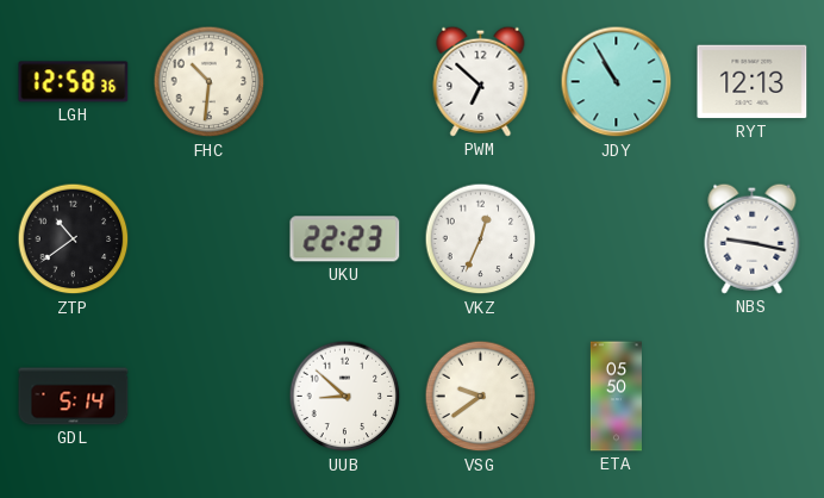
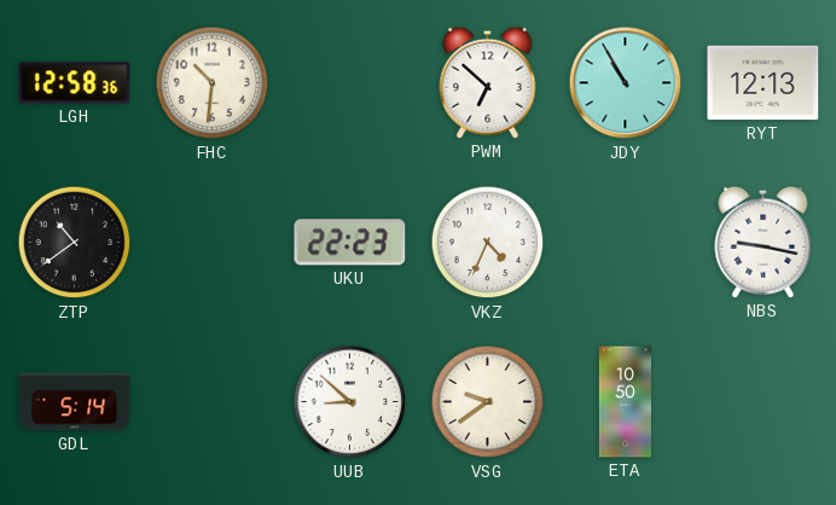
VKZ: 12:34 -> 4:34 (488, 243)
ETA: 05:50 -> 10:50 (625, 402)
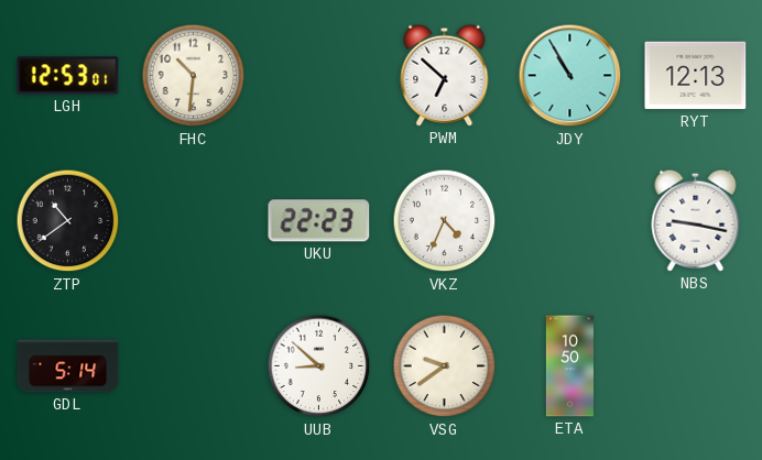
LGH: 12:58 -> 12:53 (68, 76)
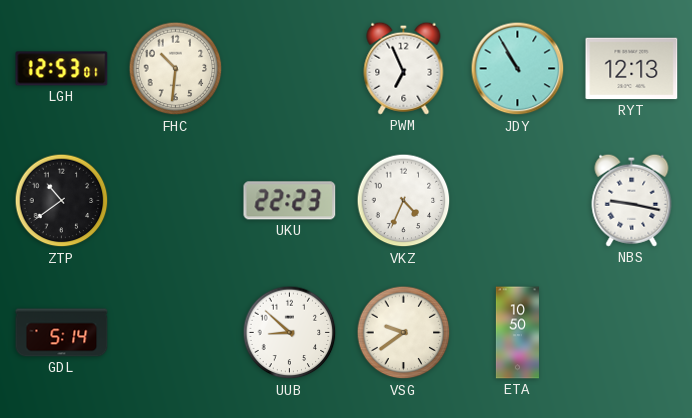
PWM: 6:52 -> 6:56 (404, 68)
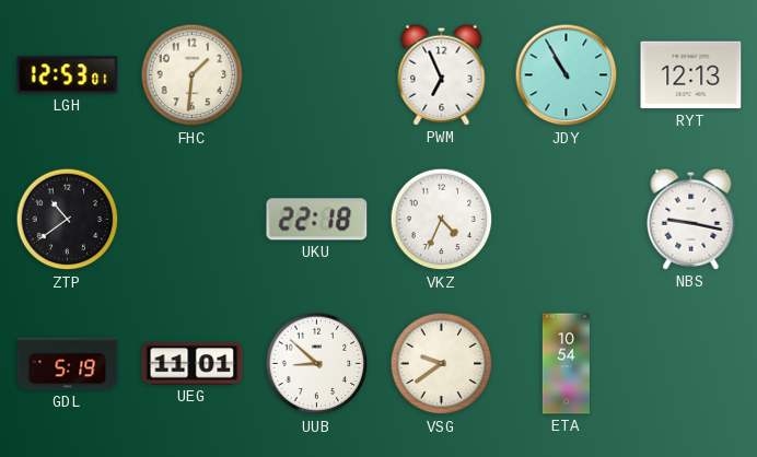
FHC: 10:31 -> 1:31 (193, 75)
UKU: 22:23 -> 22:18 (317, 220)
GDL: 5:14 -> 5:19 (68, 364)
UEG: none -> 11:01 (193, 364)
ETA: 10:50 -> 10:54 (566, 364)
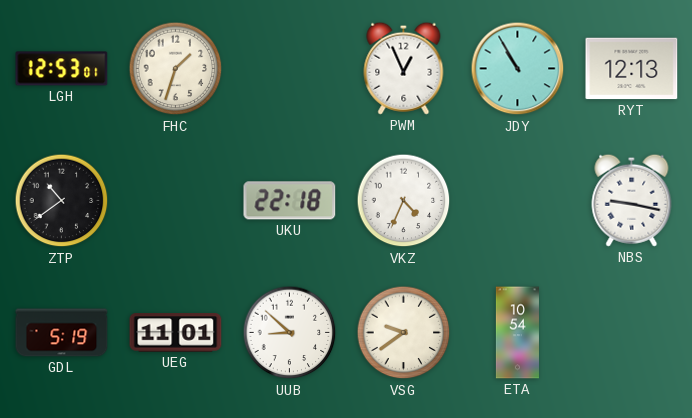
FHC: 1:31 -> 1:33 (176, 69)
PWM: 6:56 -> 12:56 (404, 68)
